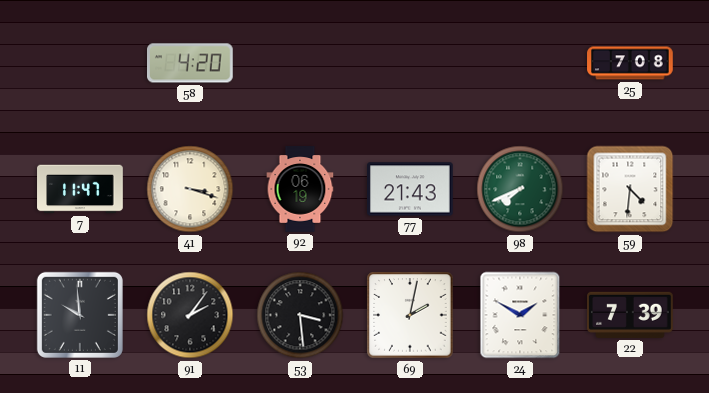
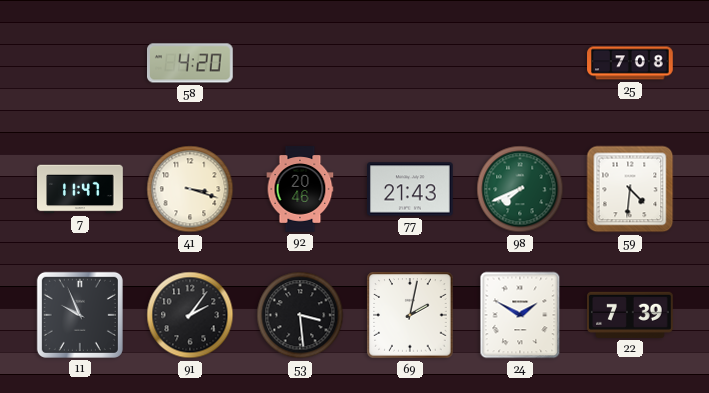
92: 06:19 -> 20:46 (300, 189)
11: 9:59 -> 9:56 (80, 315)
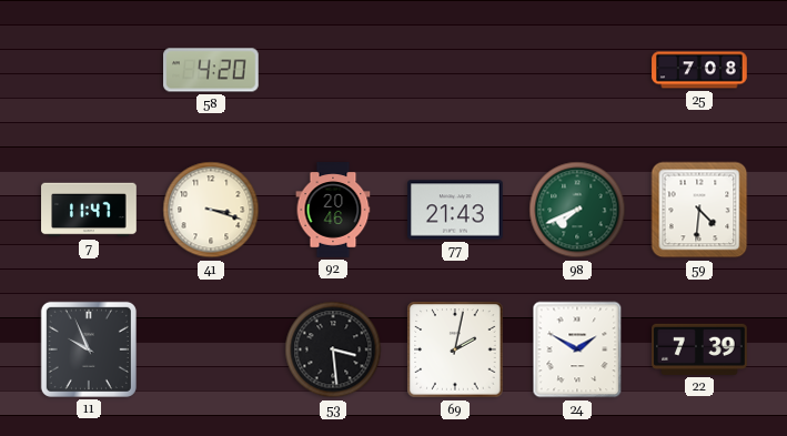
91: 2:06 -> none (190, 315)
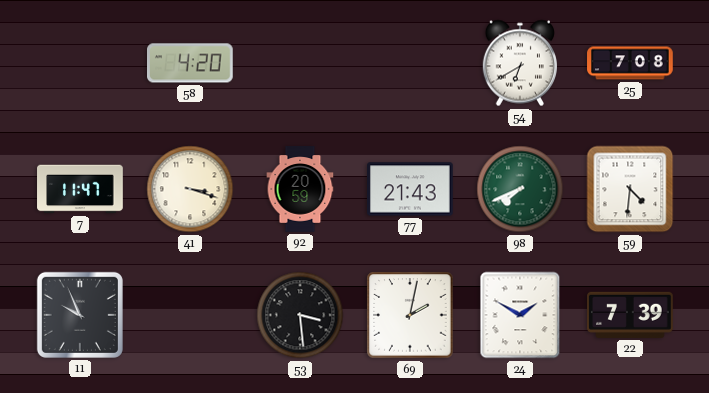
54: none -> 6:40 (519, 63)
92: 20:46 -> 20:59 (300, 189)
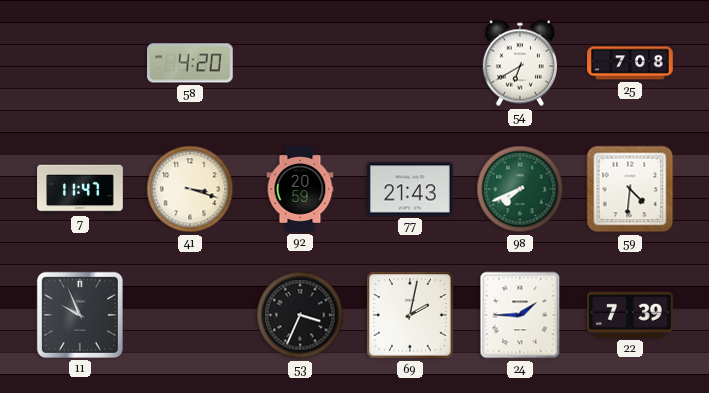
53: 3:29 -> 3:34 (300, 315)
24: 1:50 -> 1:45 (520, 315)
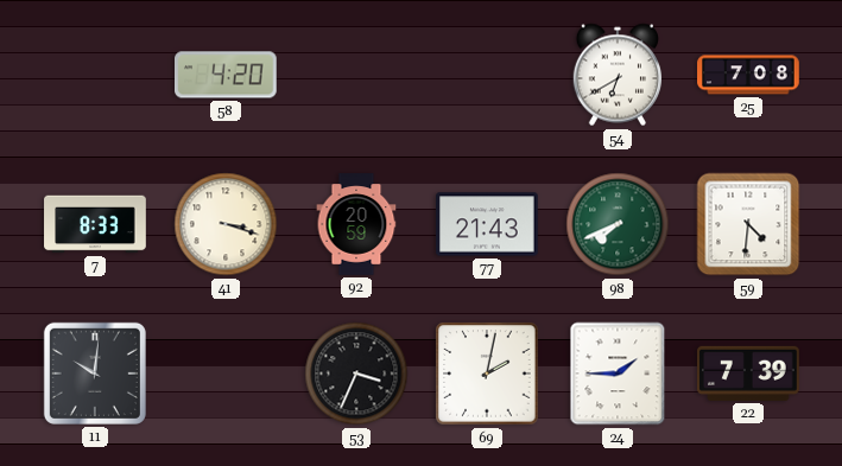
7: 11:47 -> 8:33 (95, 224)
11: 9:56 -> 10:01 (95, 374)
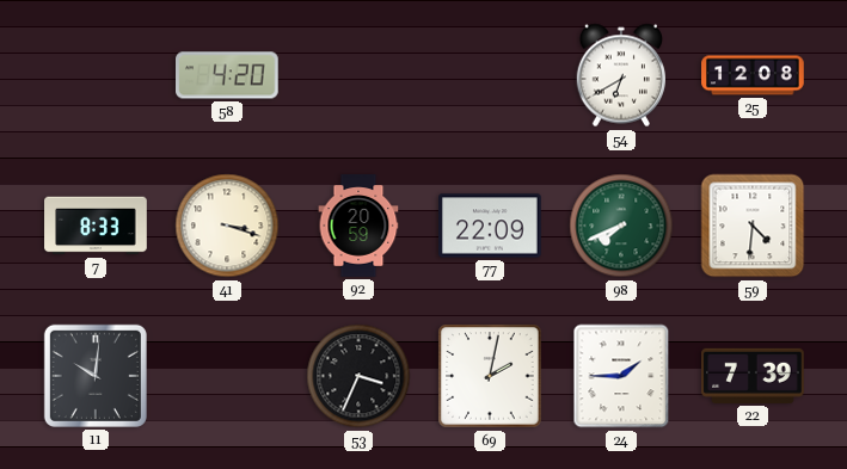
25: 7:08 -> 12:08 (753, 75)
77: 21:43 -> 22:09 (490, 226)
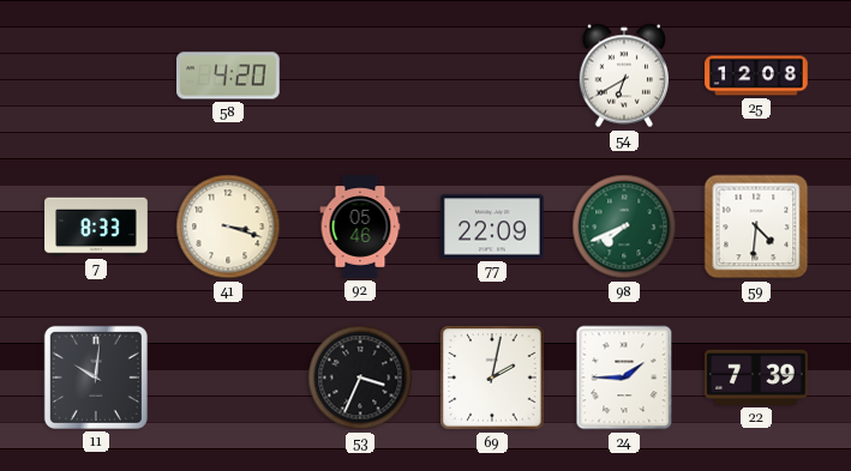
92: 20:59 -> 05:46 (360, 227)
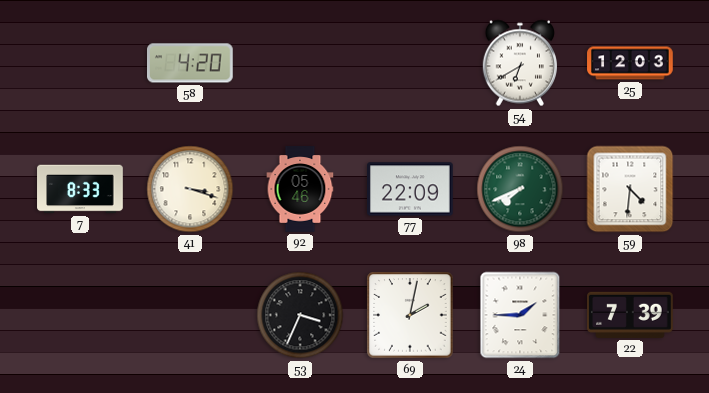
25: 12:08 -> 12:03 (630, 63)
11: 10:01 -> none (96, 378)
